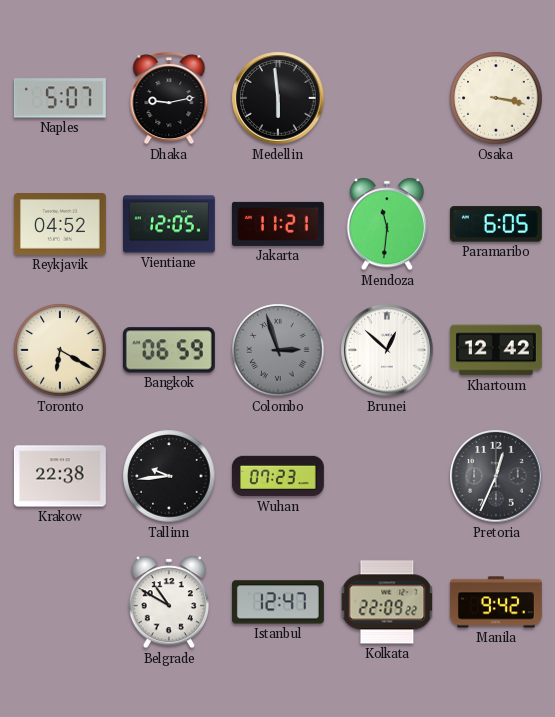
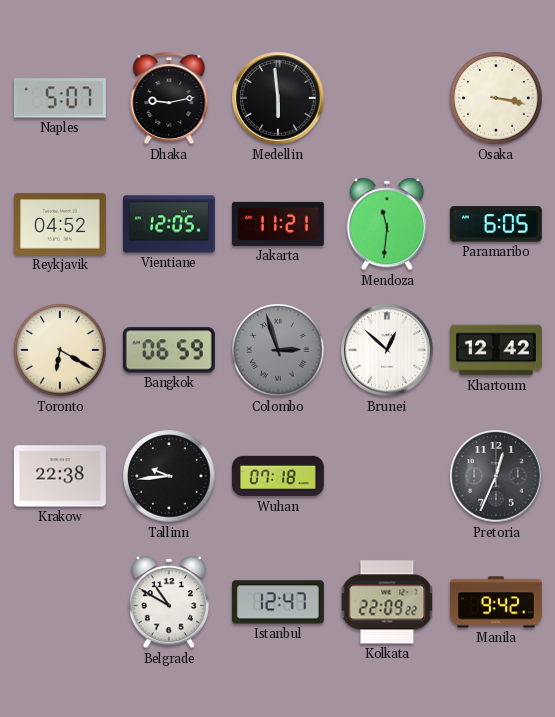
Wuhan: 07:23 -> 07:18 (278, 476)
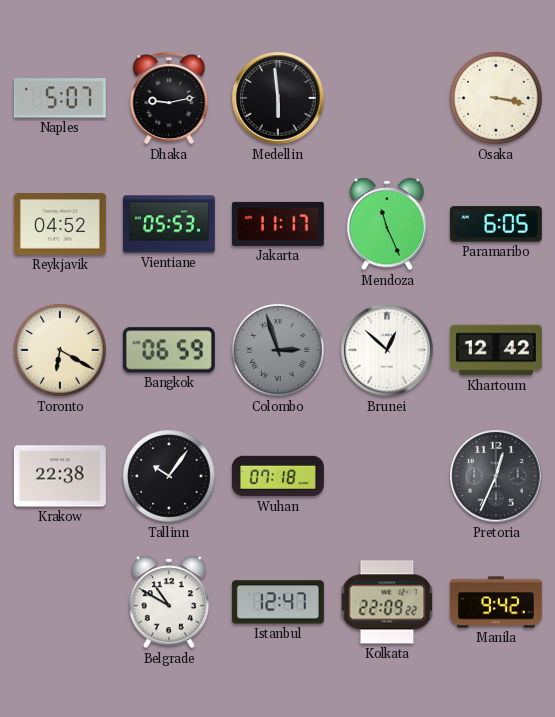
Vientiane: 12:05 -> 05:53 (169, 224)
Jakarta: 11:21 -> 11:17 (278, 224)
Mendoza: 11:31 -> 11:26 (386, 224)
Tallinn: 9:44 -> 10:06 (169, 476)
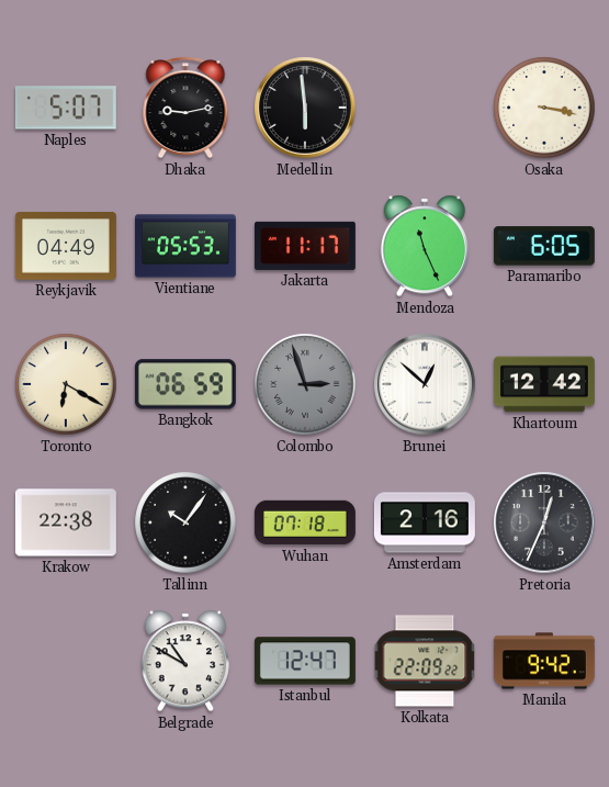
Reykjavik: 04:52 -> 04:49 (66, 246)
Amsterdam: none -> 2:16 (425, 522)
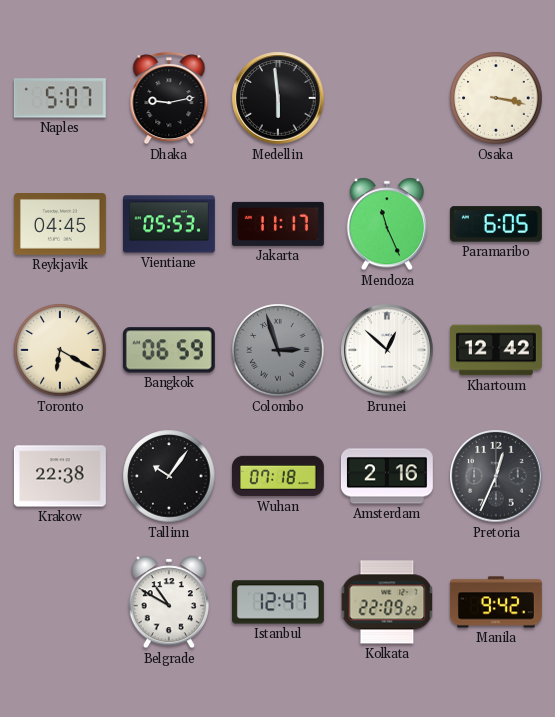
Reykjavik: 04:49 -> 04:45 (60, 224)
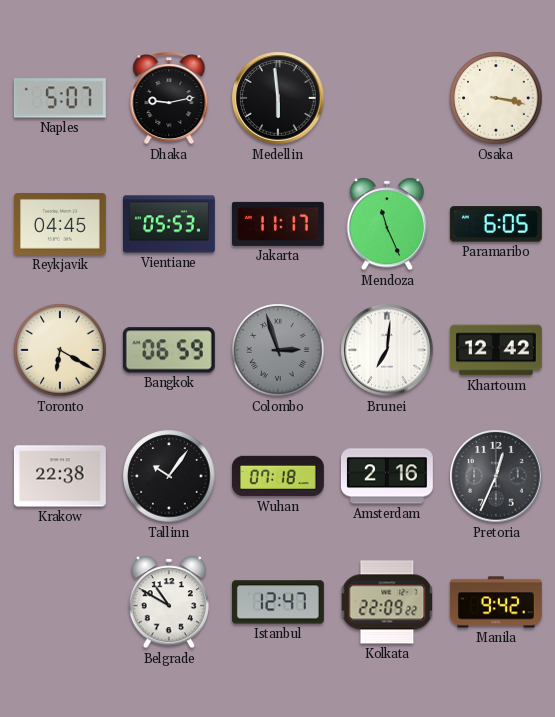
Brunei: 12:52 -> 7:01 (387, 350)
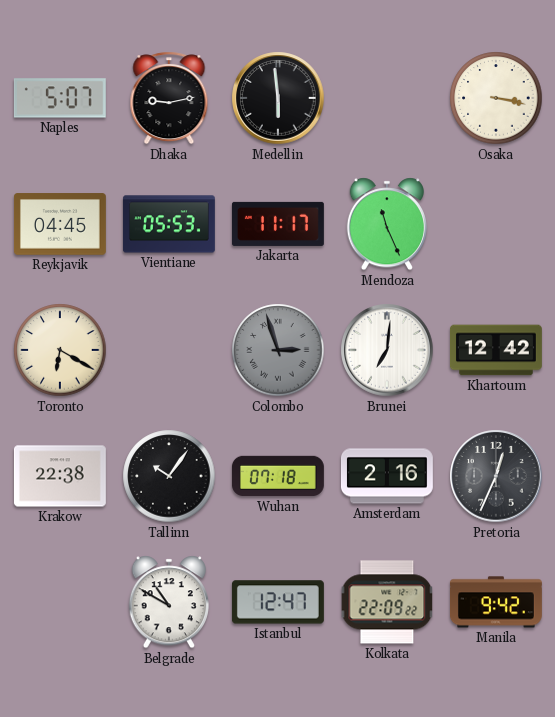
Paramaribo: 6:05 -> none (496, 224)
Bangkok: 06:59 -> none (169, 350)
